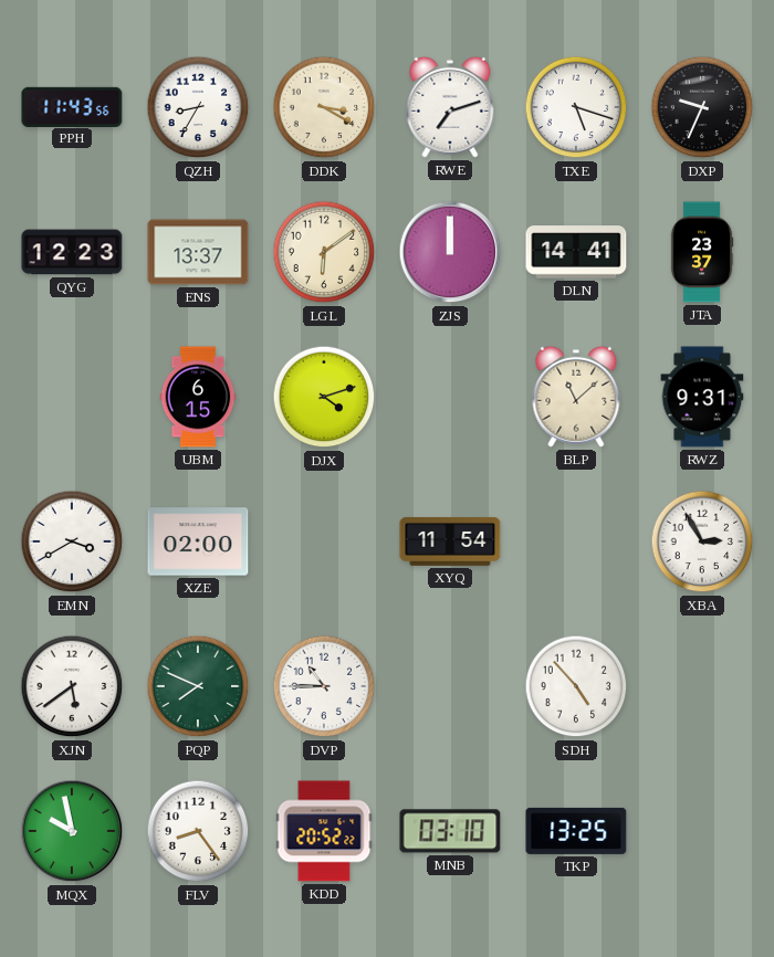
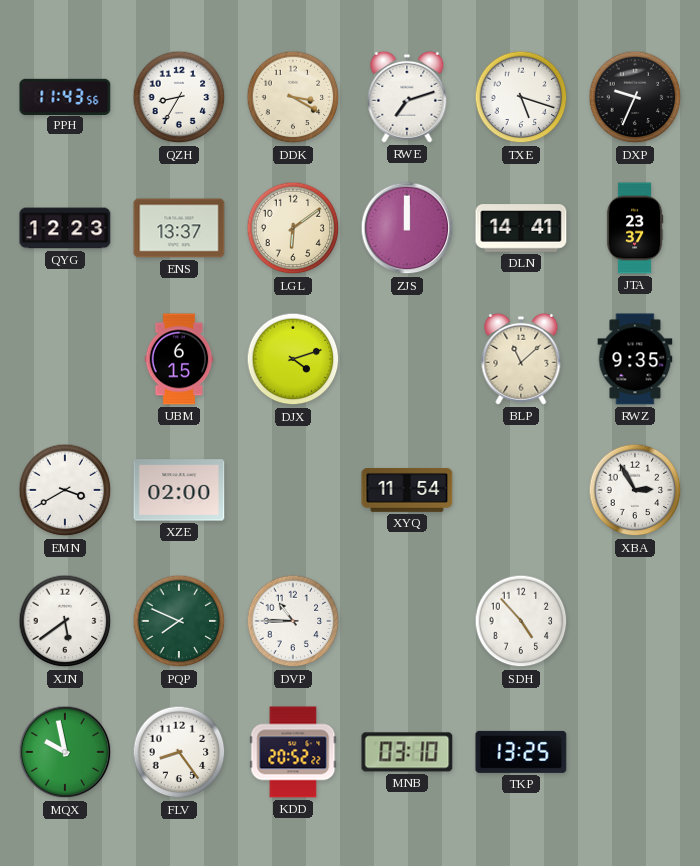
RWZ: 9:31 -> 9:35 (635, 359)
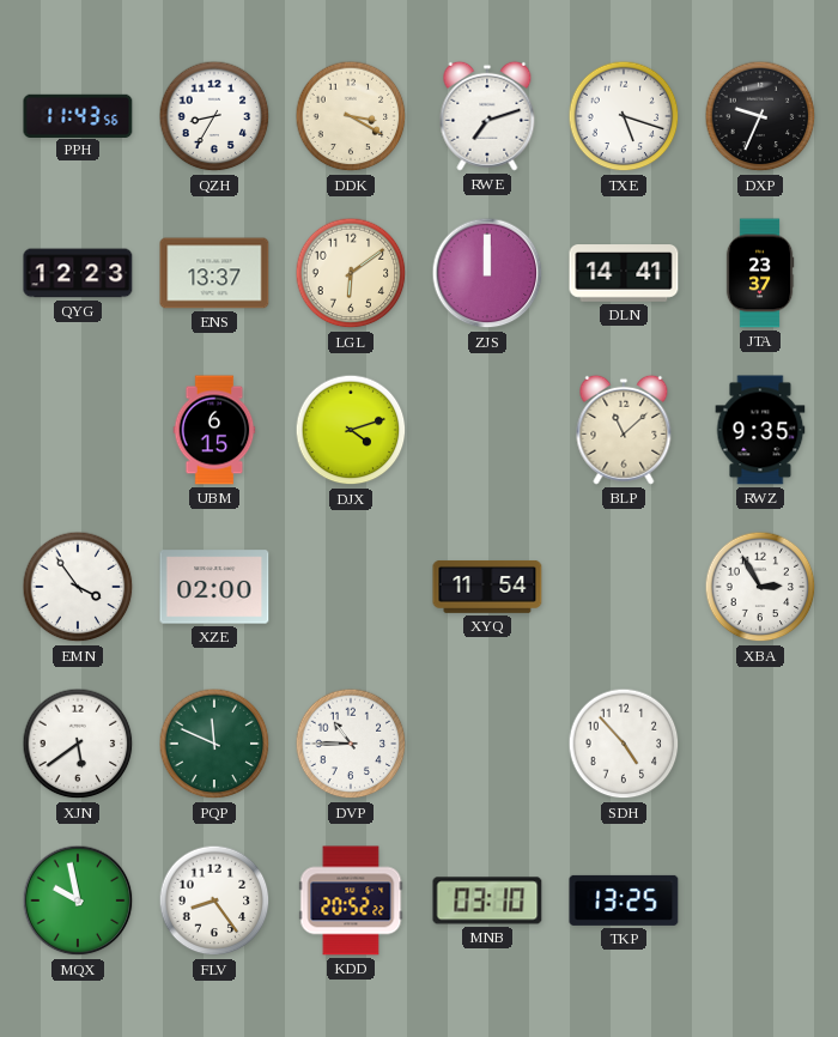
EMN: 3:40 -> 3:54 (78, 587)
PQP: 7:49 -> 11:49 (214, 744)
